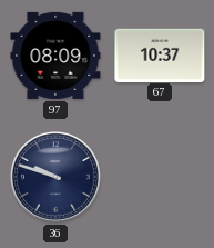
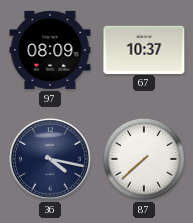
36: 9:48 -> 4:17 (51, 160)
87: none -> 7:38 (144, 159)
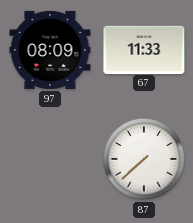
67: 10:37 -> 11:33 (144, 49)
36: 4:17 -> none (51, 160)
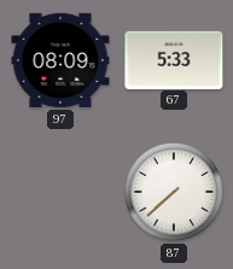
67: 11:33 -> 5:33 (174, 59)
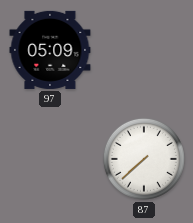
97: 08:09 -> 05:09 (50, 50)
67: 5:33 -> none (174, 59)
